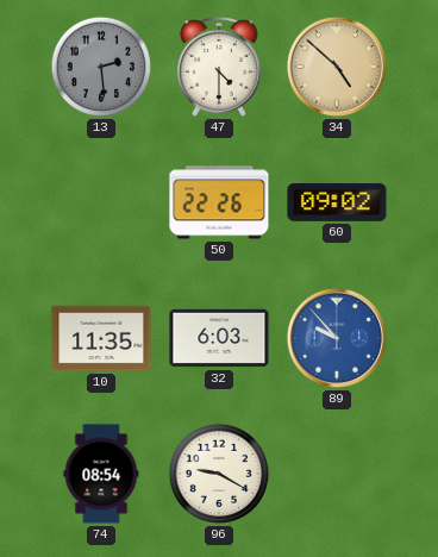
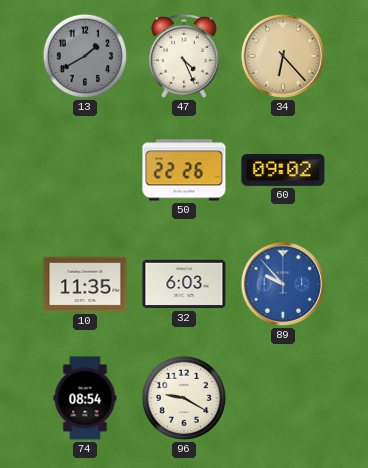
13: 2:29 -> 1:40 (85, 56)
47: 4:30 -> 4:26 (184, 56)
34: 4:52 -> 6:23 (283, 56)
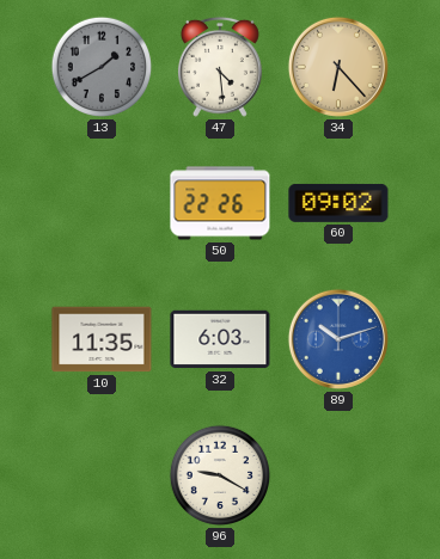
47: 4:26 -> 4:29 (220, 67)
89: 9:53 -> 10:12 (338, 339)
74: 08:54 -> none (85, 398)
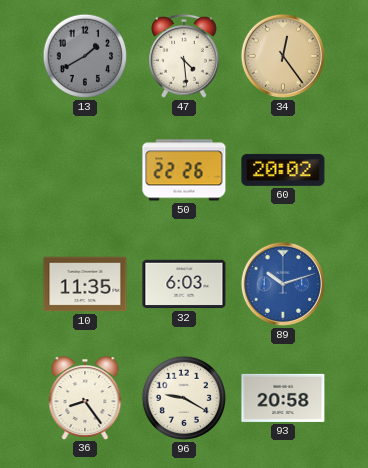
34: 6:23 -> 12:24 (283, 56)
60: 09:02 -> 20:02 (283, 170)
36: none -> 8:24 (85, 398)
93: none -> 20:58 (283, 398)
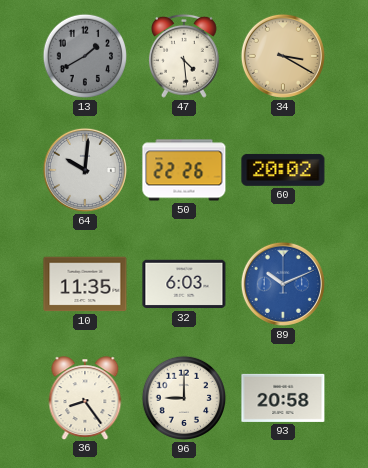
34: 12:24 -> 3:20 (283, 56)
64: none -> 10:01 (85, 170)
89: 10:12 -> 10:11 (283, 284)
96: 9:20 -> 9:00 (184, 398)
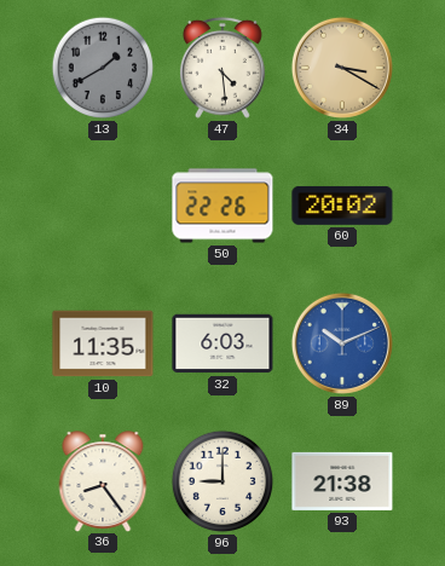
64: 10:01 -> none (85, 170)
93: 20:58 -> 21:38 (342, 481)
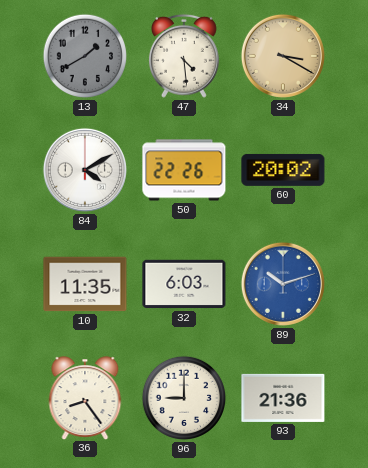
84: none -> 4:10 (85, 170)
89: 10:11 -> 10:12 (283, 284)
93: 21:38 -> 21:36 (283, 398)
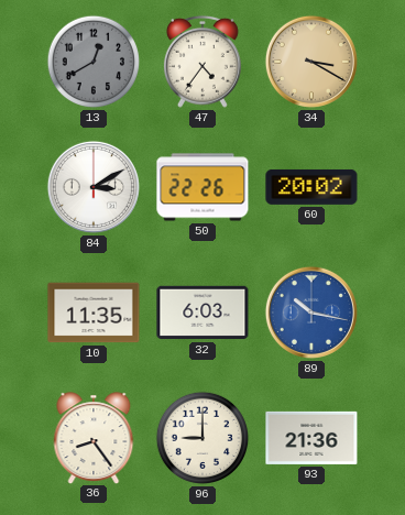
13: 1:40 -> 12:40 (94, 62)
47: 4:29 -> 4:36 (202, 62)
84: 4:10 -> 3:10 (94, 187)
89: 10:12 -> 10:17 (311, 313)
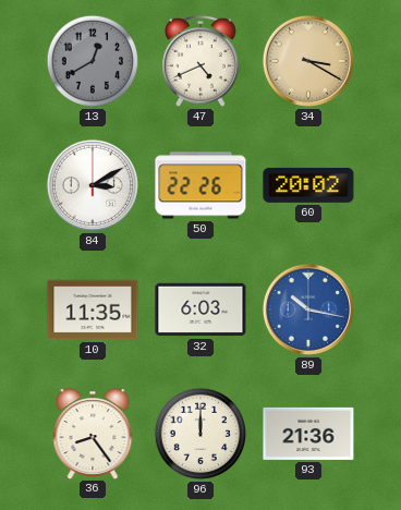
47: 4:36 -> 4:41 (200, 61)
96: 9:00 -> 12:00 (200, 434)
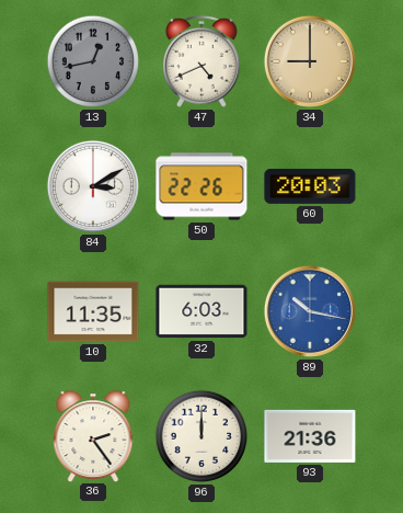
13: 12:40 -> 12:43 (93, 61)
34: 3:20 -> 9:00 (310, 61)
60: 20:02 -> 20:03 (310, 186)
36: 8:24 -> 2:24 (93, 436)
